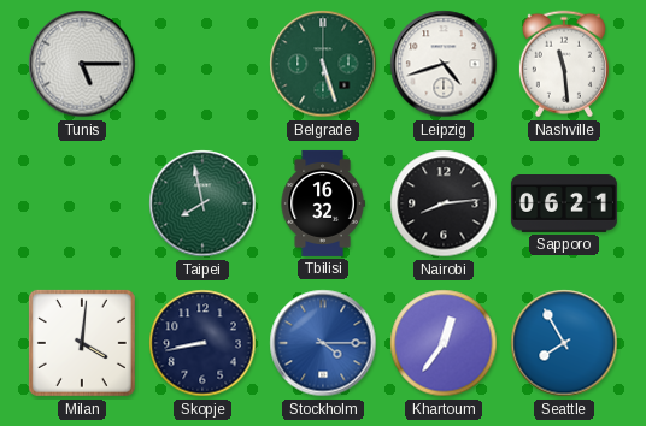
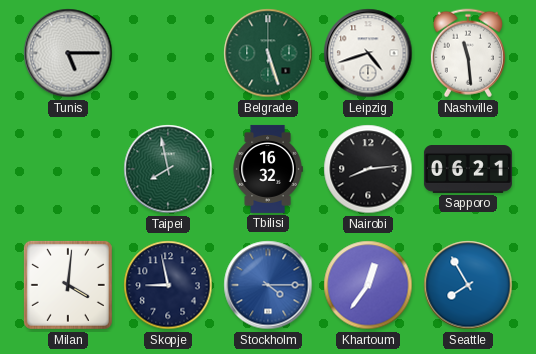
Skopje: 8:43 -> 8:58 (168, 285)
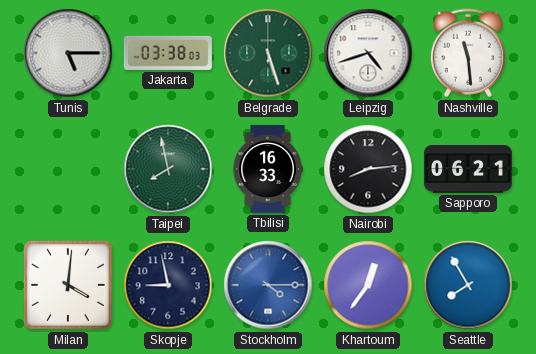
Jakarta: none -> 03:38 (168, 53)
Tbilisi: 16:32 -> 16:33 (268, 169)
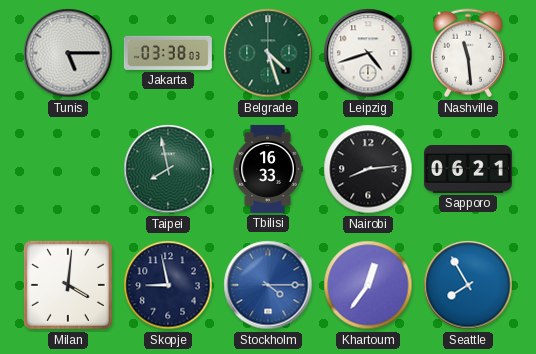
Belgrade: 5:27 -> 4:27 (268, 53)
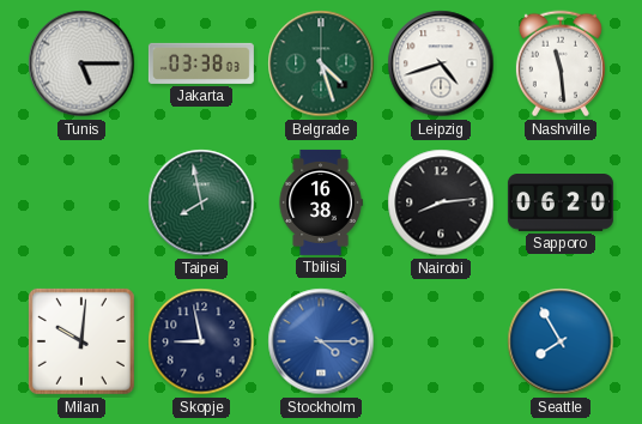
Tbilisi: 16:33 -> 16:38 (321, 202)
Sapporo: 06:21 -> 06:20 (561, 204)
Milan: 4:01 -> 10:01 (81, 341)
Khartoum: 12:36 -> none (368, 285)
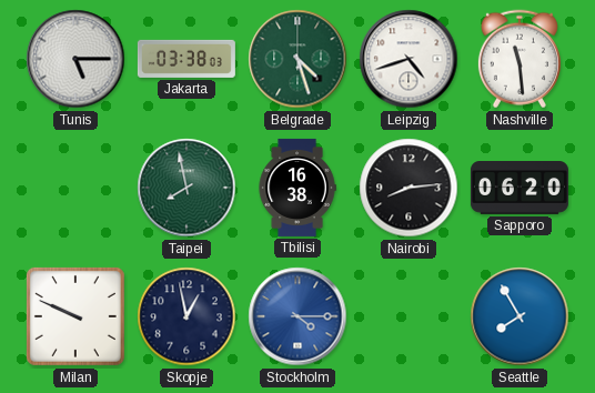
Milan: 10:01 -> 9:49 (75, 316)
Skopje: 8:58 -> 12:58 (186, 316)
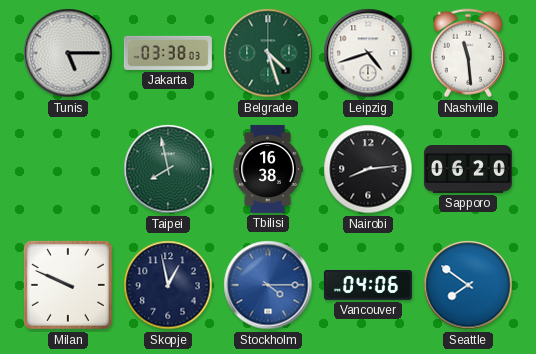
Vancouver: none -> 04:06 (368, 285)
Seattle: 7:55 -> 7:51 (468, 285)
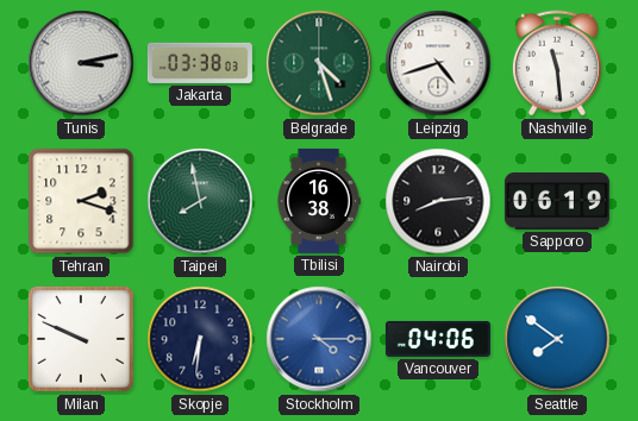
Tunis: 5:15 -> 3:13 (81, 63)
Tehran: none -> 2:18 (81, 201)
Sapporo: 06:20 -> 06:19 (557, 202)
Skopje: 12:58 -> 6:31 (200, 339)
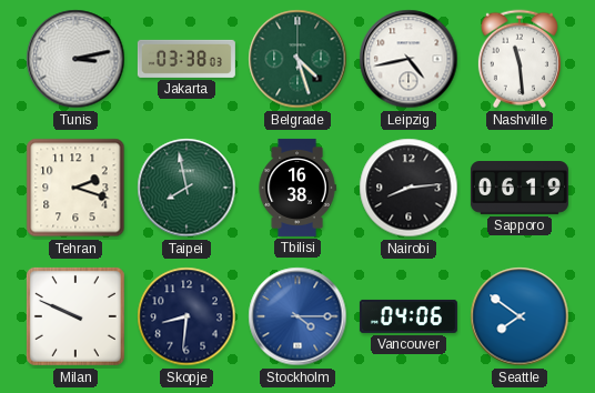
Leipzig: 4:42 -> 4:43 (409, 59)
Skopje: 6:31 -> 8:31 (186, 316)
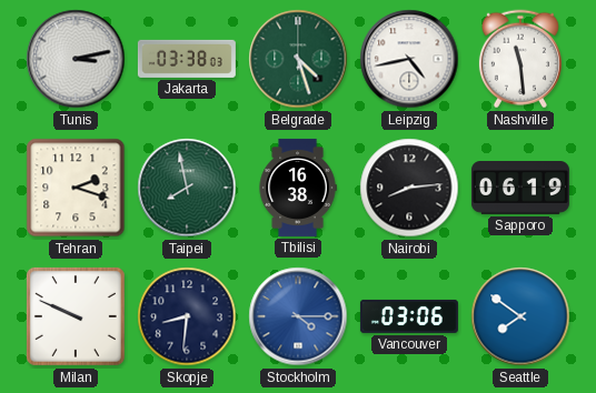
Vancouver: 04:06 -> 03:06 (409, 316)
